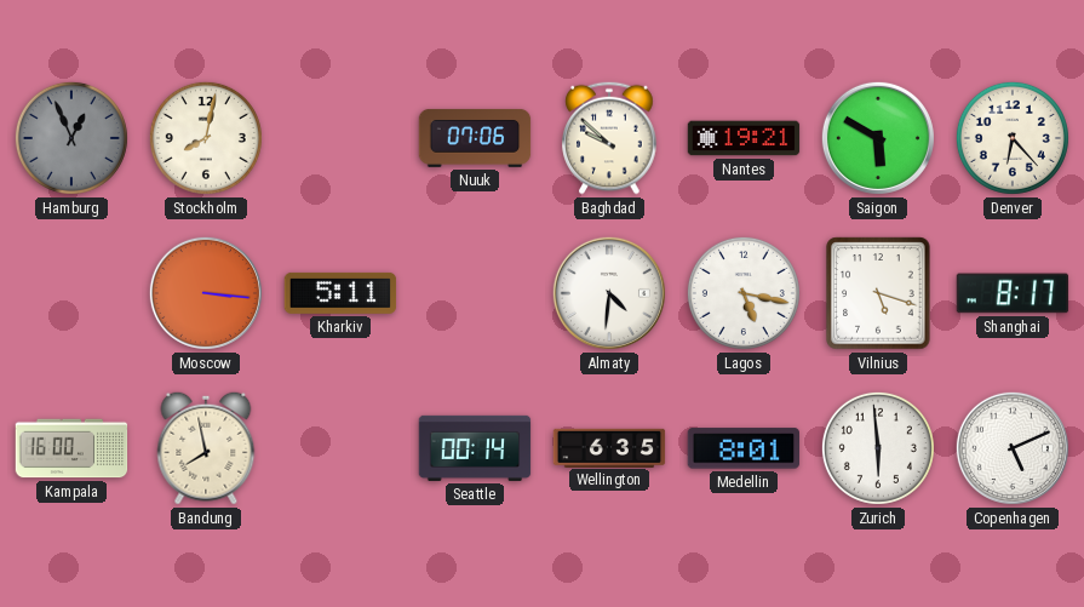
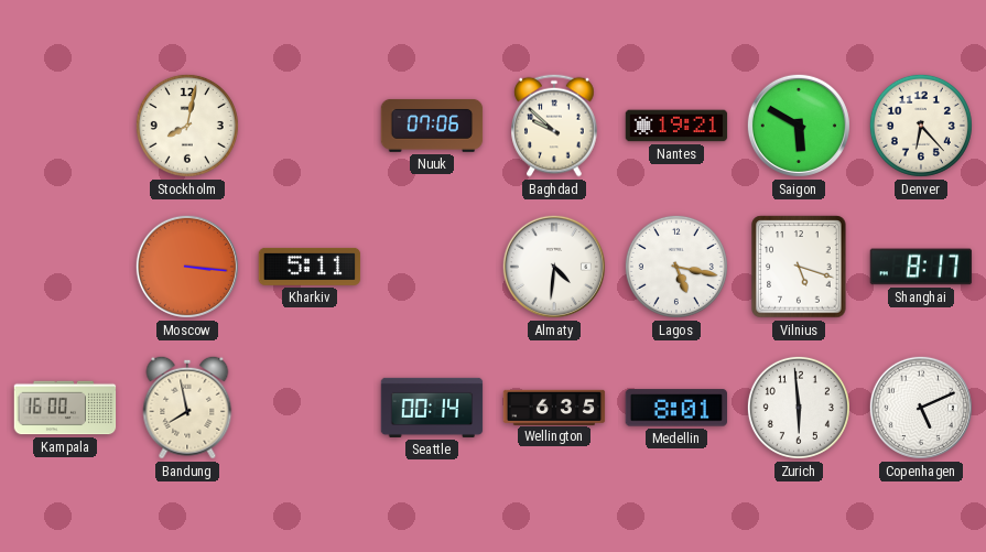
Hamburg: 12:56 -> none (71, 138)
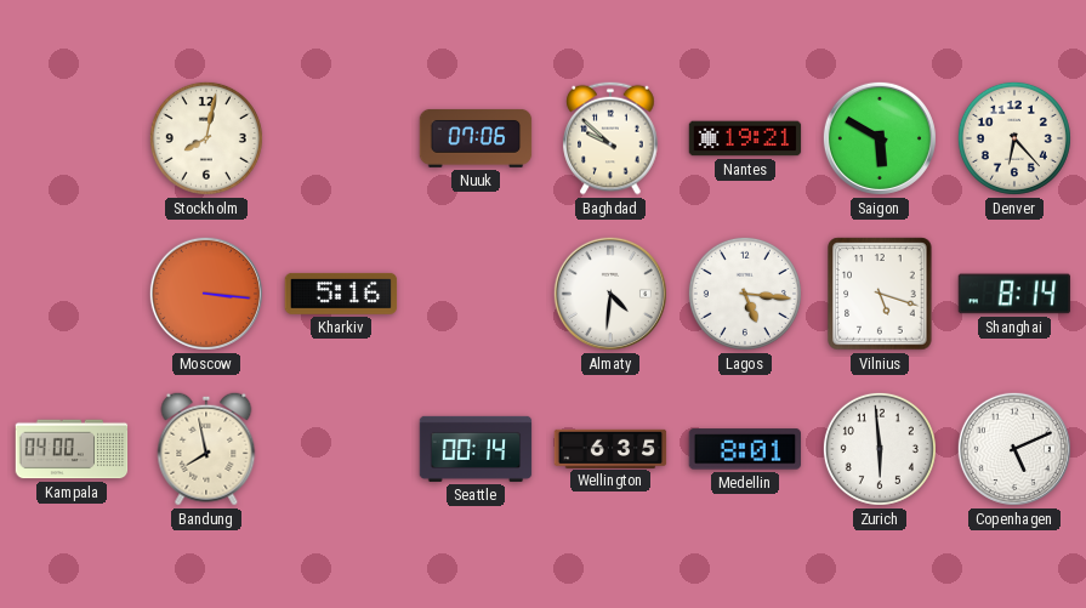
Kharkiv: 5:11 -> 5:16 (341, 294)
Lagos: 5:17 -> 5:16 (745, 294)
Shanghai: 8:17 -> 8:14 (1014, 294)
Kampala: 16:00 -> 04:00 (72, 449)
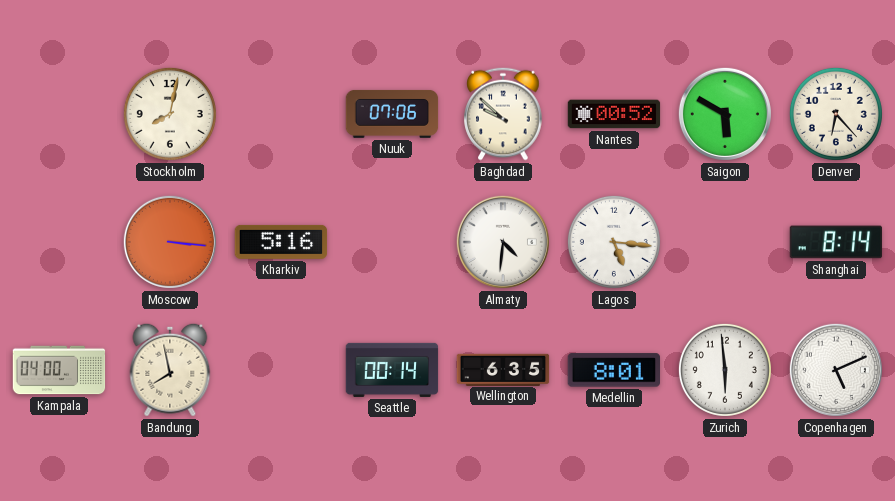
Nantes: 19:21 -> 00:52 (614, 114)
Vilnius: 5:18 -> none (880, 294)
